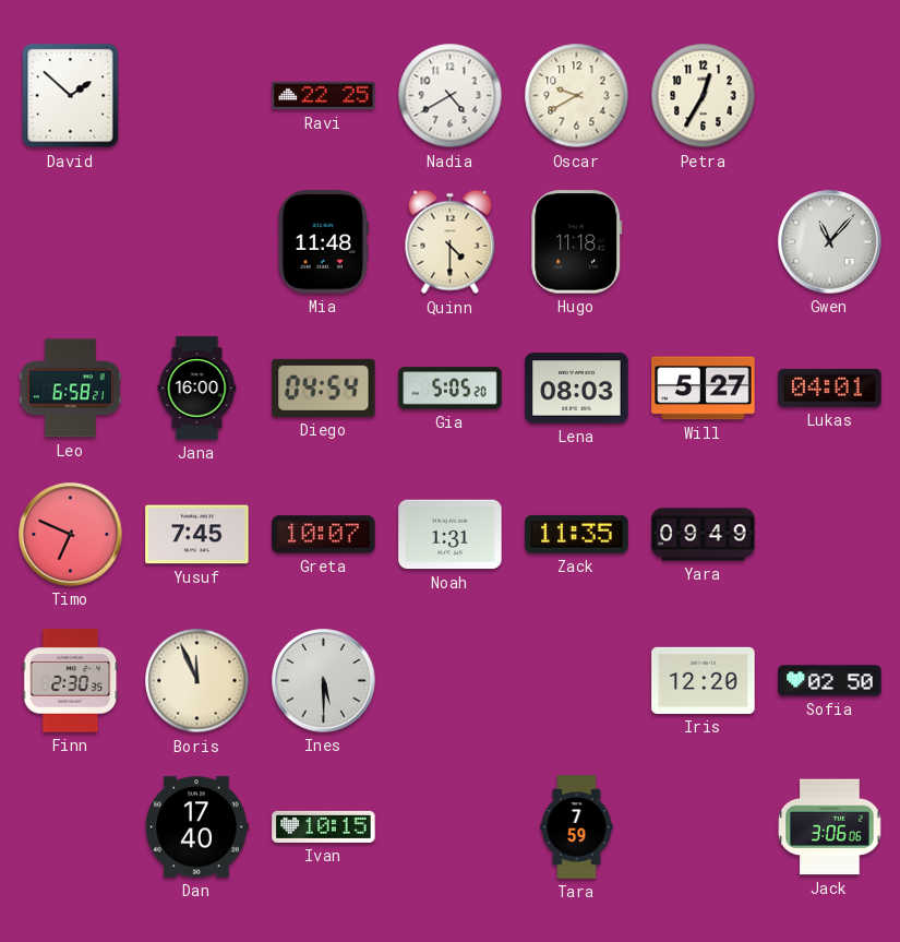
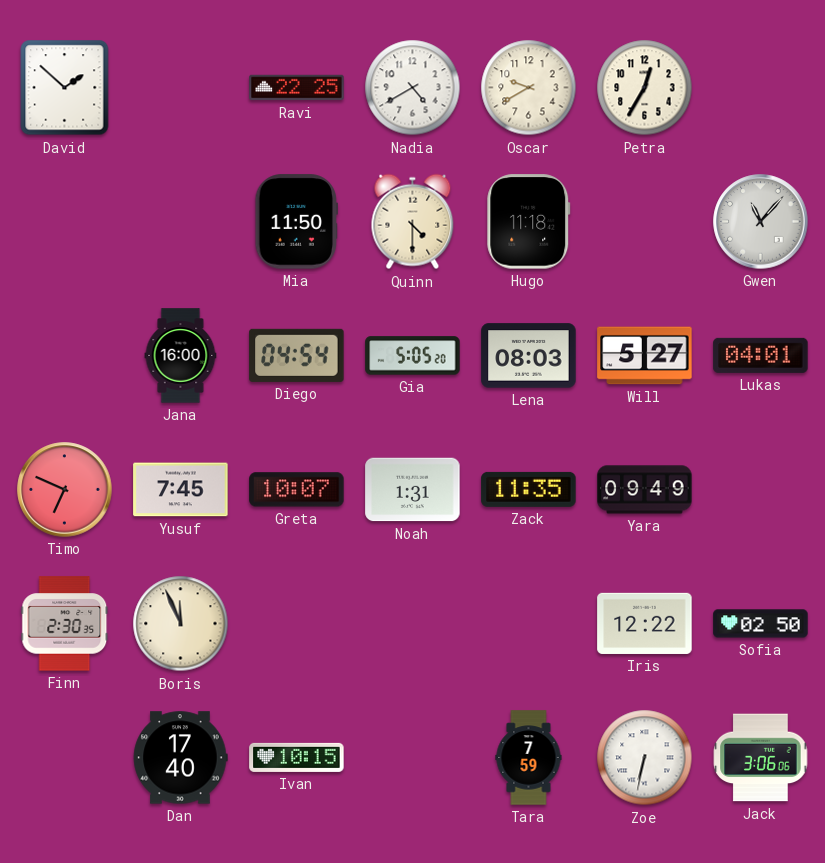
Mia: 11:48 -> 11:50 (296, 222)
Leo: 6:58 -> none (70, 389)
Ines: 5:30 -> none (324, 681)
Iris: 12:20 -> 12:22 (645, 623)
Zoe: none -> 6:32 (645, 758)
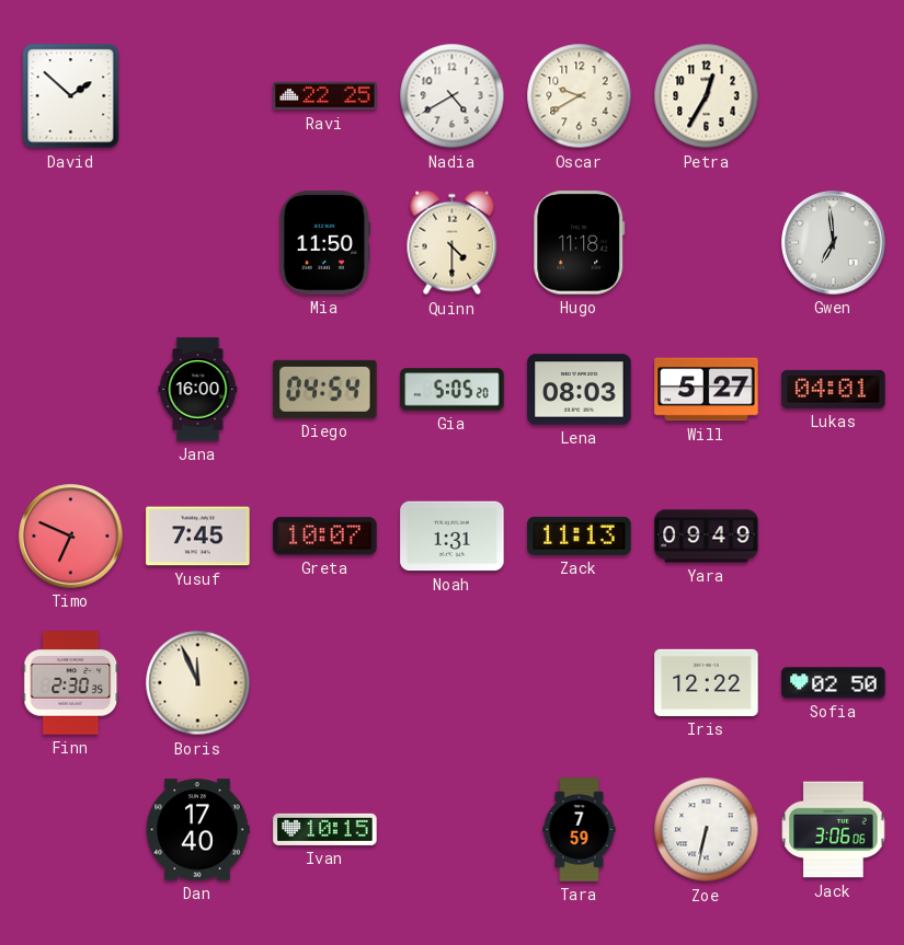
Gwen: 11:07 -> 6:59 (834, 243)
Zack: 11:35 -> 11:13 (580, 535)
